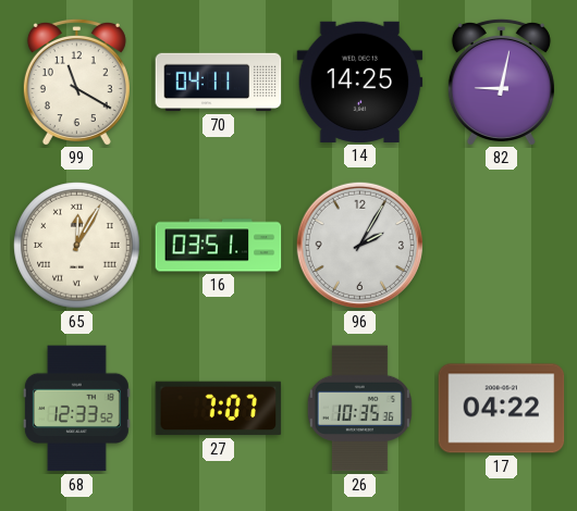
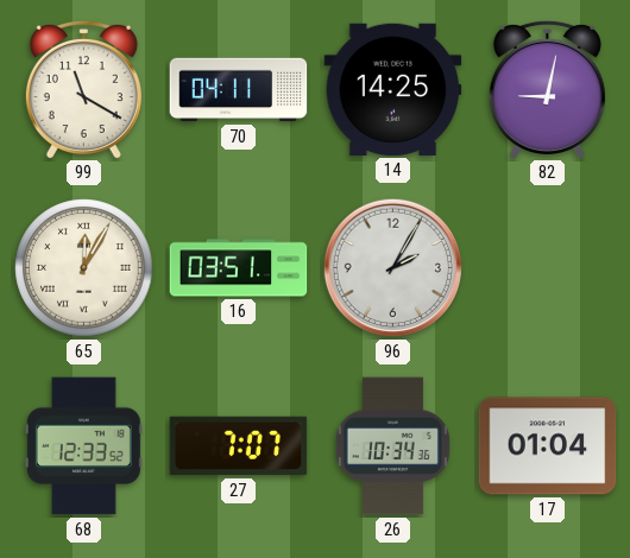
26: 10:35 -> 10:34 (392, 446)
17: 04:22 -> 01:04 (548, 446)
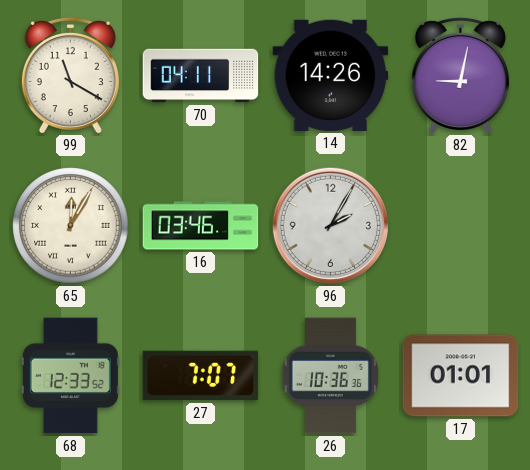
14: 14:25 -> 14:26 (331, 75)
16: 03:51 -> 03:46 (201, 226)
26: 10:34 -> 10:36 (330, 376)
17: 01:04 -> 01:01 (461, 376)
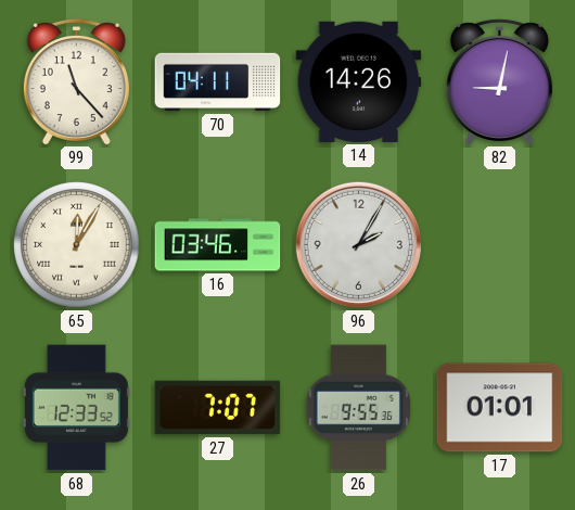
99: 11:20 -> 11:23 (76, 81)
26: 10:36 -> 9:55 (358, 408)
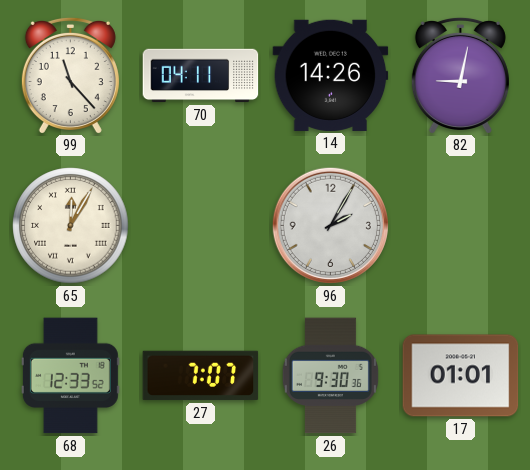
16: 03:46 -> none (218, 245)
26: 9:55 -> 9:30 (330, 376)
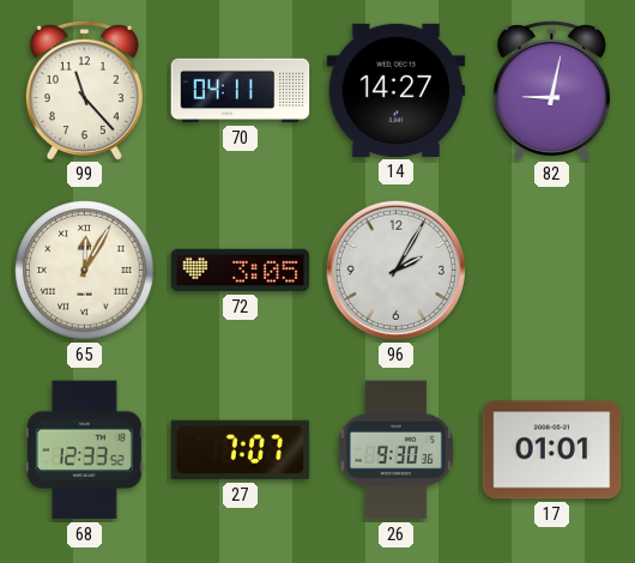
14: 14:26 -> 14:27 (397, 90)
72: none -> 3:05 (241, 271)
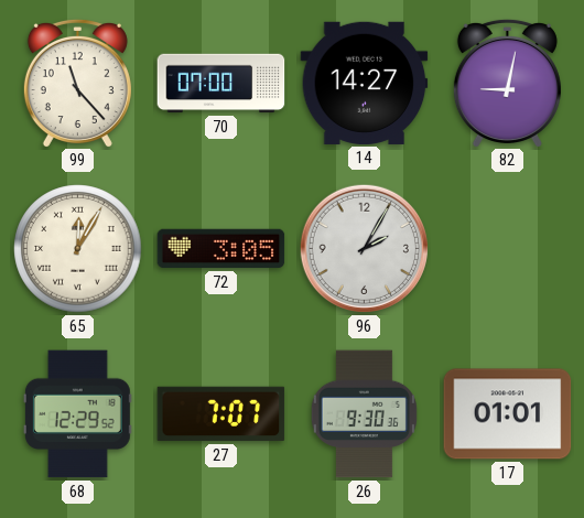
70: 04:11 -> 07:00 (221, 84)
68: 12:33 -> 12:29 (77, 414)
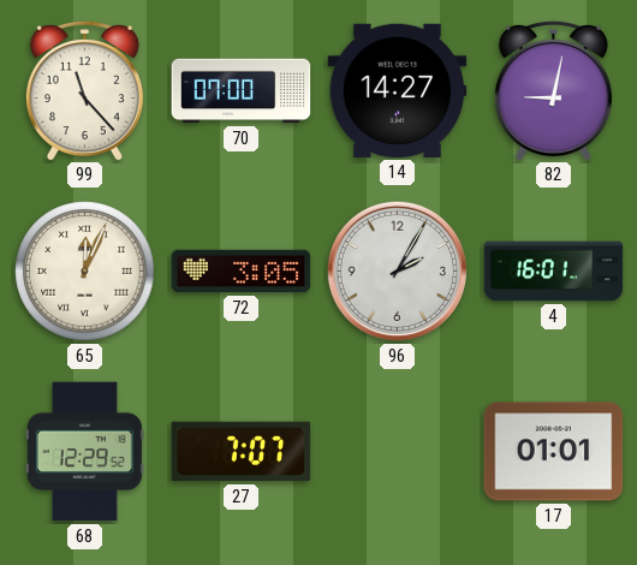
65: 12:05 -> 12:04 (85, 272)
4: none -> 16:01 (554, 272)
26: 9:30 -> none (364, 414)
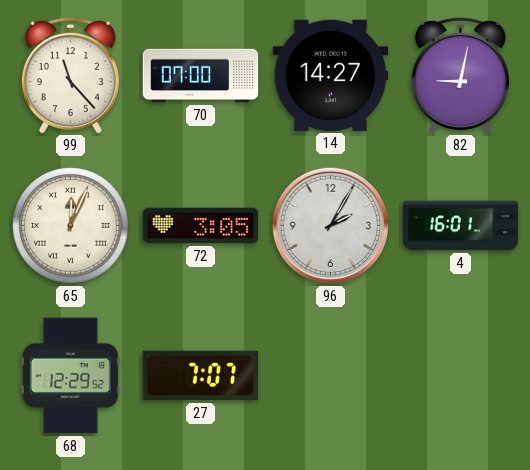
17: 01:01 -> none (554, 452)
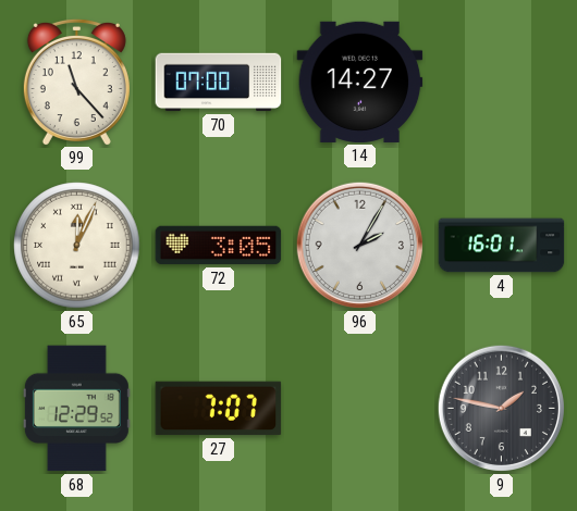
82: 9:02 -> none (460, 75)
9: none -> 1:47 (501, 408)
